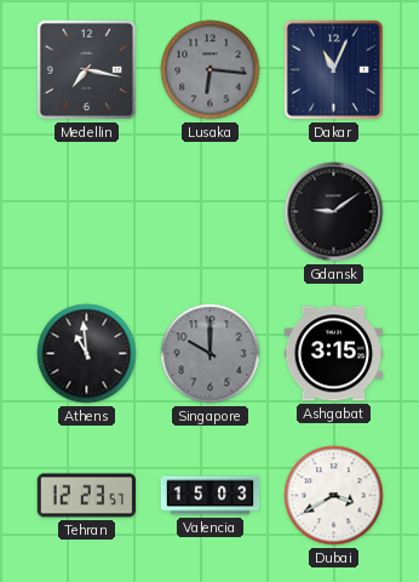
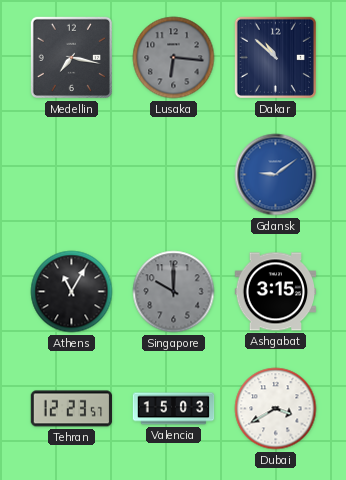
Dakar: 11:04 -> 10:52 (275, 57)
Gdansk dial: black -> blue (276, 175)
Athens: 10:59 -> 11:05 (72, 292)
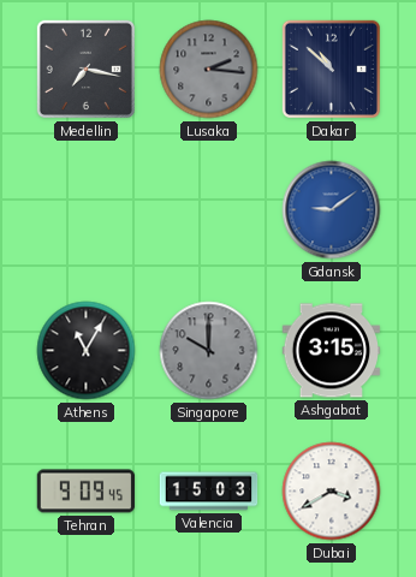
Lusaka: 6:16 -> 2:16 (209, 70)
Tehran: 12:23 -> 9:09 (87, 492)
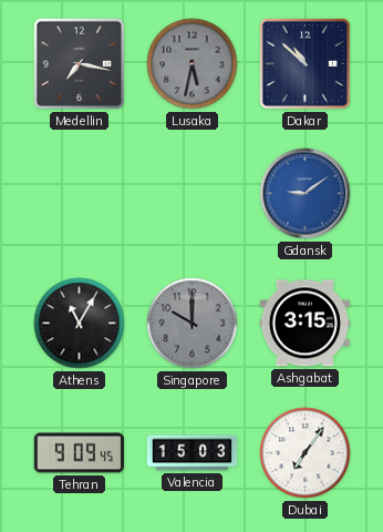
Lusaka: 2:16 -> 5:32 (193, 64)
Dubai: 3:40 -> 7:06 (306, 453)
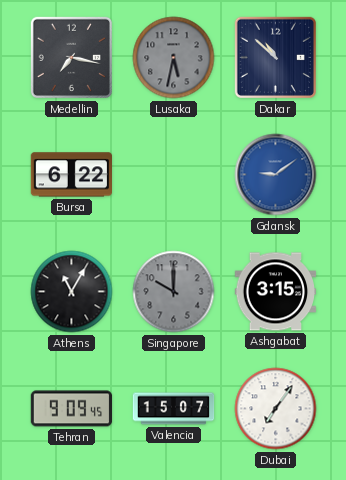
Bursa: none -> 6:22 (71, 175)
Valencia: 15:03 -> 15:07 (174, 409)
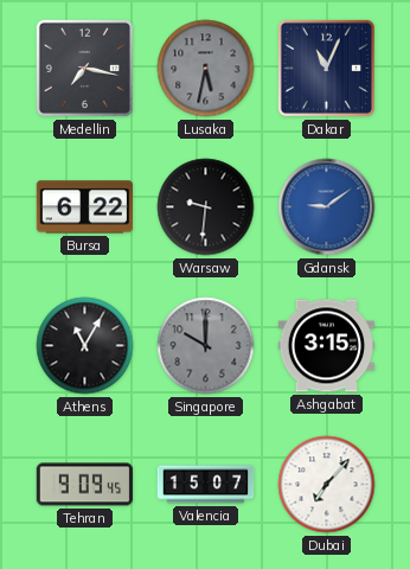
Dakar: 10:52 -> 11:04 (326, 68)
Warsaw: none -> 9:31 (206, 207)
Dubai: 7:06 -> 7:07 (327, 485)
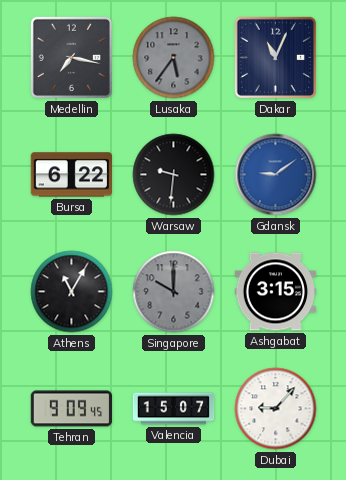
Lusaka: 5:32 -> 5:36 (174, 58)
Dubai: 7:07 -> 9:07 (276, 409)
